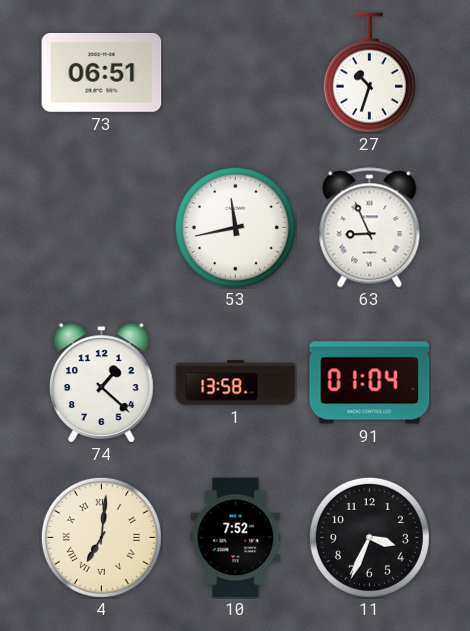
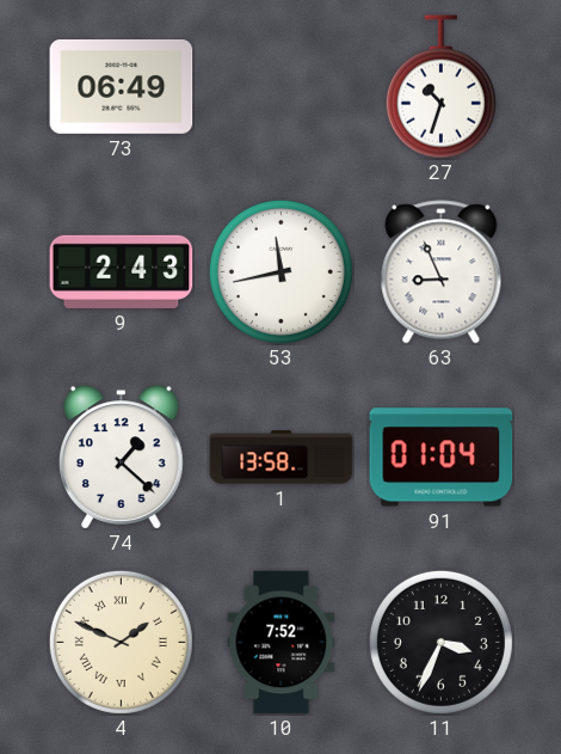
73: 06:51 -> 06:49 (122, 87)
9: none -> 2:43 (122, 271)
4: 7:01 -> 1:49 (121, 642)
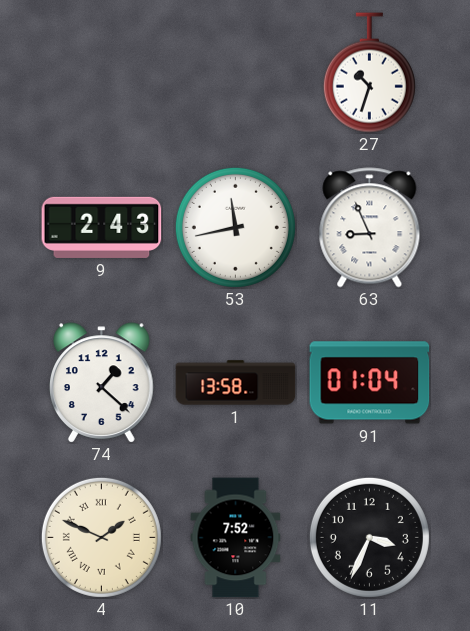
73: 06:49 -> none (122, 87)
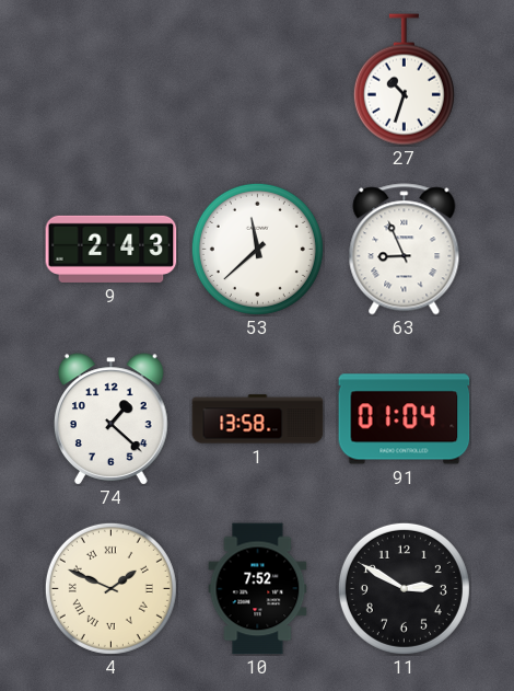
53: 11:43 -> 11:38 (257, 249)
11: 3:34 -> 2:50 (404, 588)
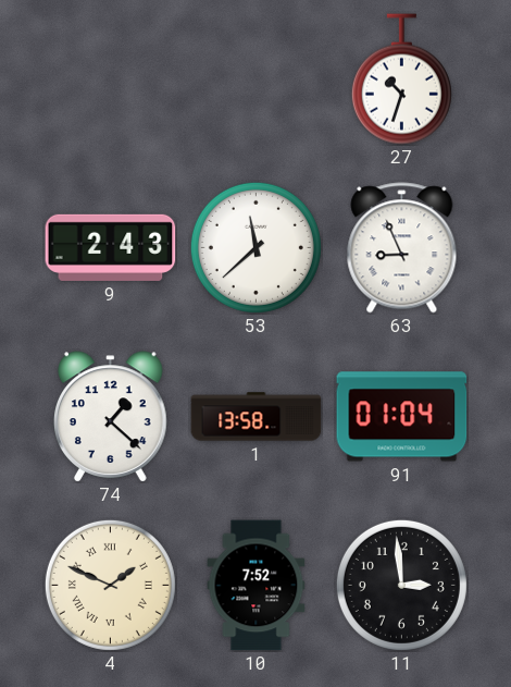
11: 2:50 -> 2:59 (401, 585)
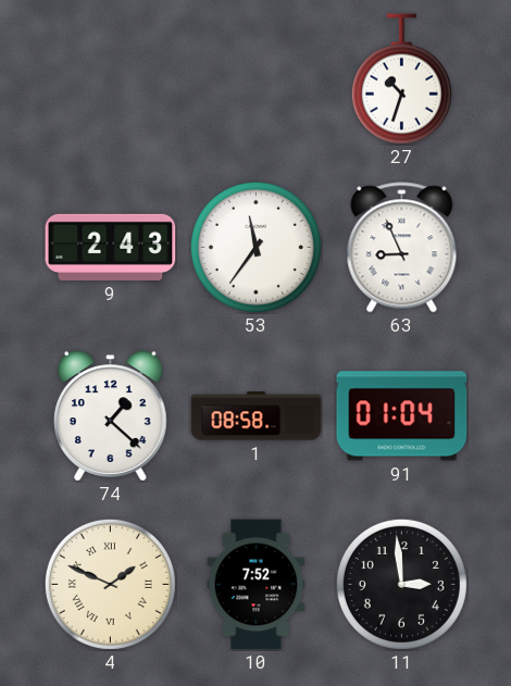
53: 11:38 -> 11:36 (255, 247)
1: 13:58 -> 08:58 (257, 416)
